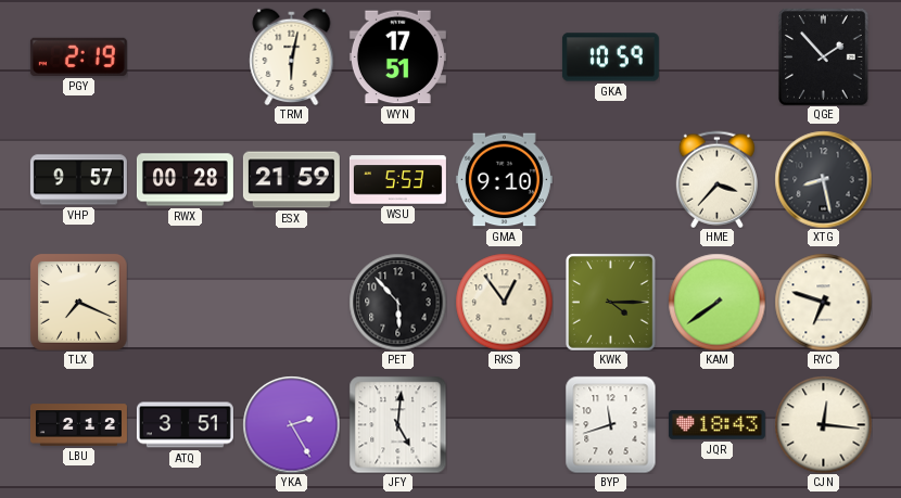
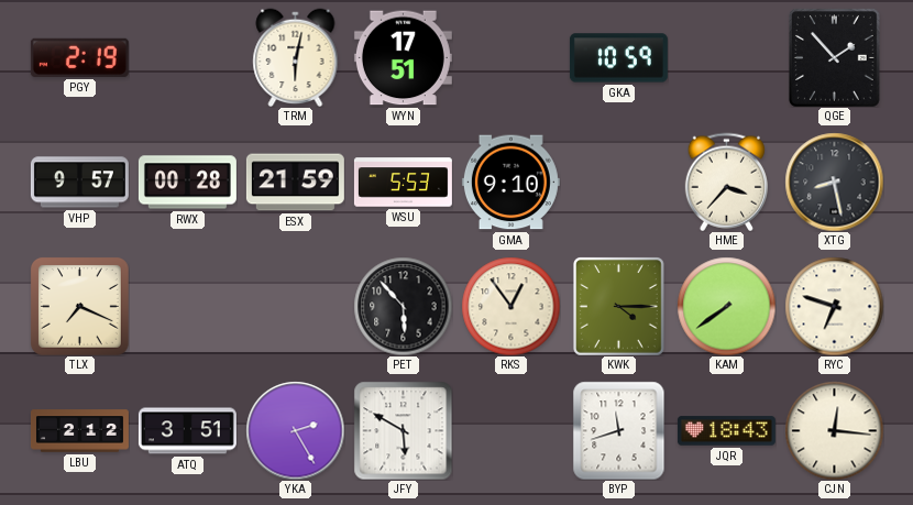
JFY: 5:01 -> 5:50 (403, 430)
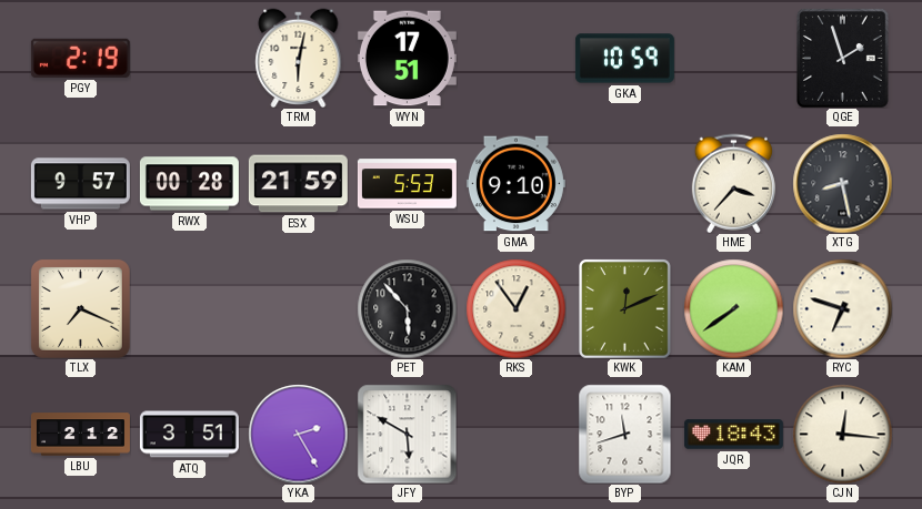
QGE: 1:53 -> 1:57 (843, 59)
KWK: 4:15 -> 12:11 (625, 309)
